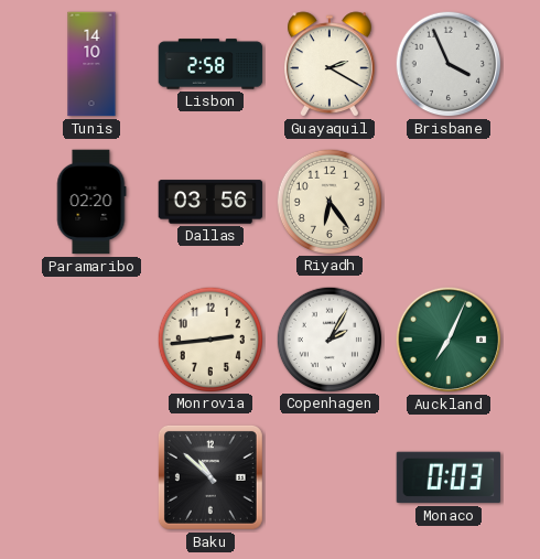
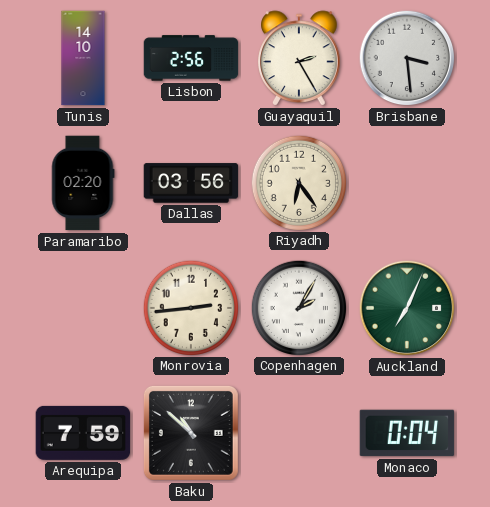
Lisbon: 2:58 -> 2:56 (191, 58)
Guayaquil: 2:20 -> 2:25 (299, 58)
Brisbane: 3:56 -> 3:29 (407, 58)
Arequipa: none -> 7:59 (83, 433)
Monaco: 0:03 -> 0:04 (407, 433)
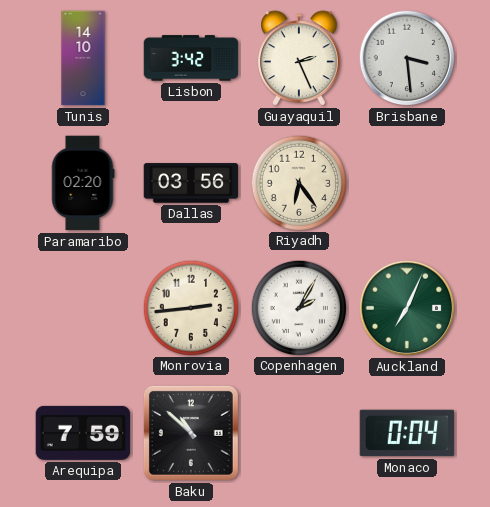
Lisbon: 2:56 -> 3:42 (191, 58)
Guayaquil: 2:25 -> 2:26 (299, 58)
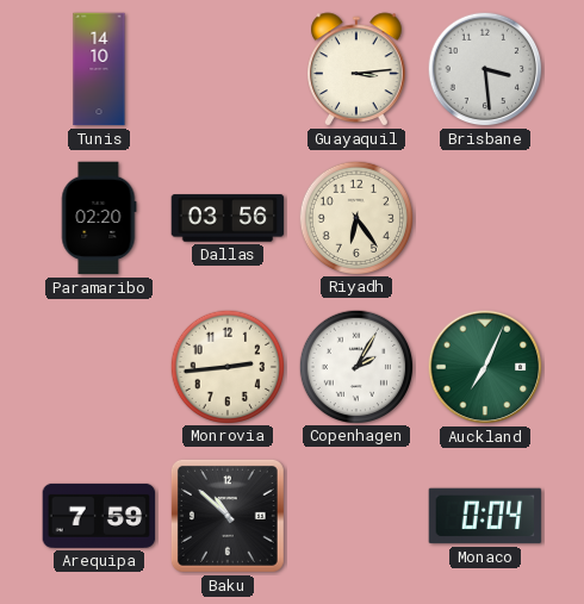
Lisbon: 3:42 -> none (191, 58)
Guayaquil: 2:26 -> 3:14 (356, 69)
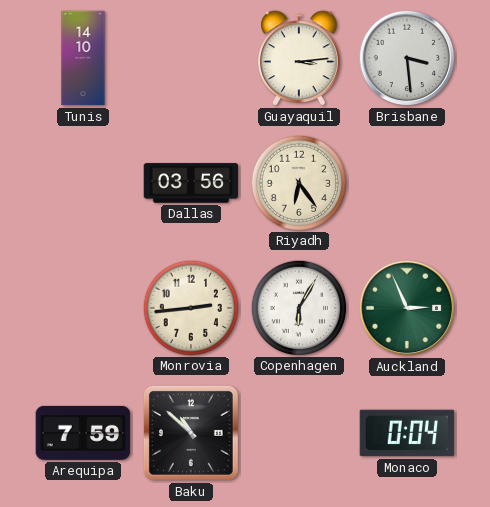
Paramaribo: 02:20 -> none (99, 218)
Copenhagen: 2:05 -> 6:05 (298, 307)
Auckland: 7:04 -> 2:56 (407, 308)
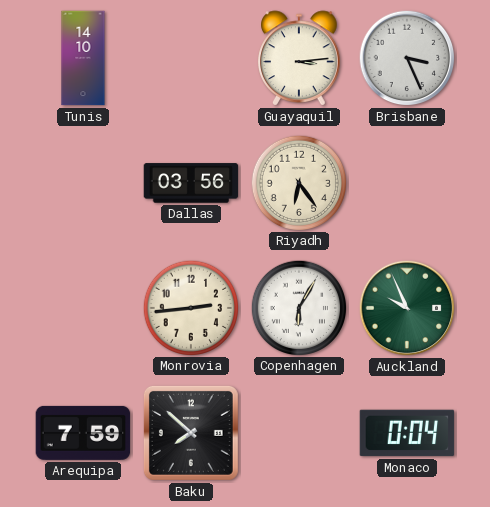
Brisbane: 3:29 -> 3:26 (407, 58)
Auckland: 2:56 -> 9:56 (407, 308)
Baku: 10:52 -> 7:52 (191, 433)
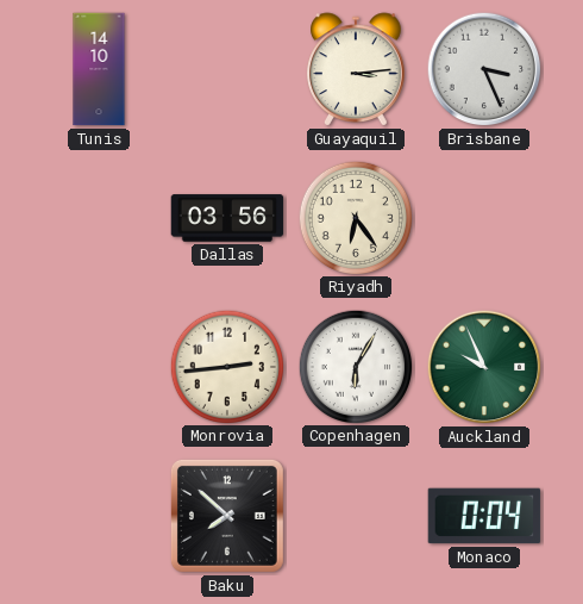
Arequipa: 7:59 -> none (83, 433)
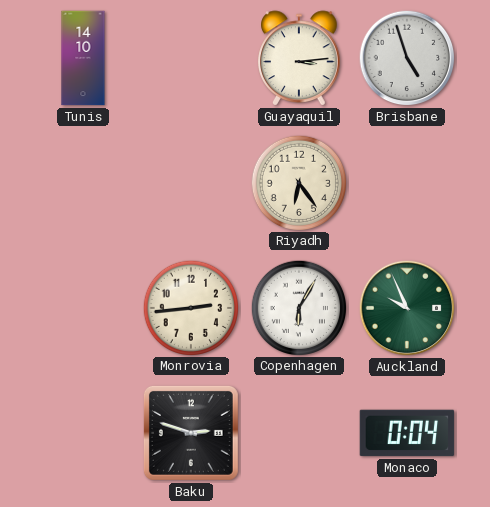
Brisbane: 3:26 -> 4:57 (407, 58)
Dallas: 03:56 -> none (227, 218)
Baku: 7:52 -> 2:48 (191, 433)
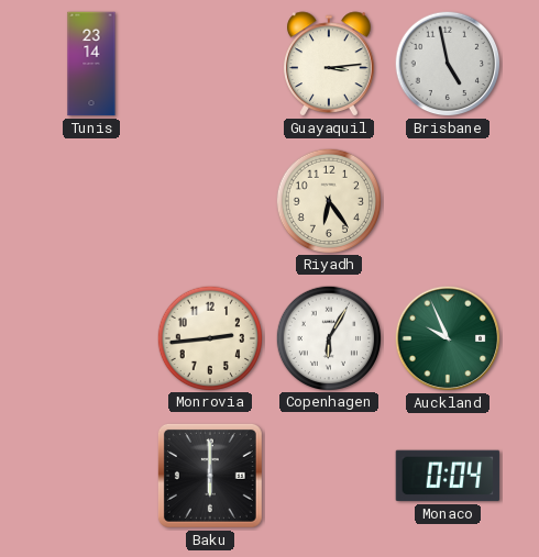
Tunis: 14:10 -> 23:14 (91, 64)
Brisbane: 4:57 -> 4:58 (448, 64)
Baku: 2:48 -> 6:00 (210, 476)
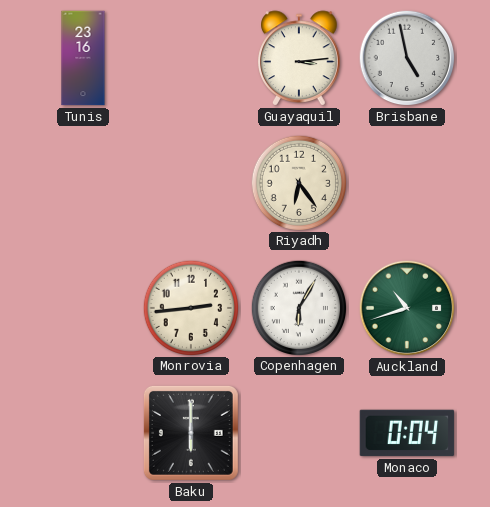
Tunis: 23:14 -> 23:16 (83, 58)
Auckland: 9:56 -> 10:42 (407, 308)
